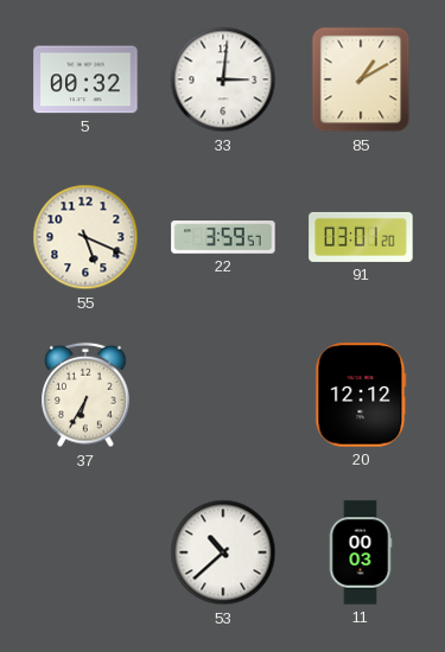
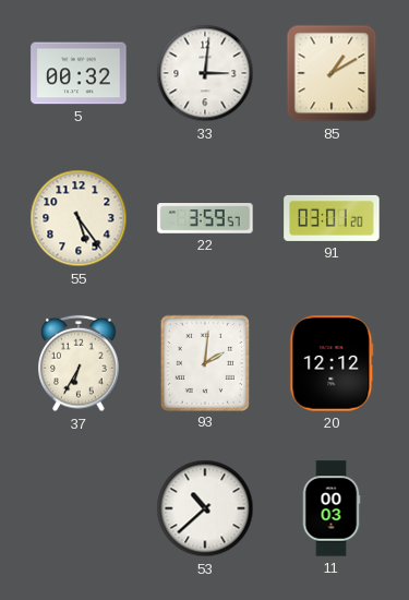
55: 5:19 -> 5:24 (79, 218)
93: none -> 2:01 (204, 362)
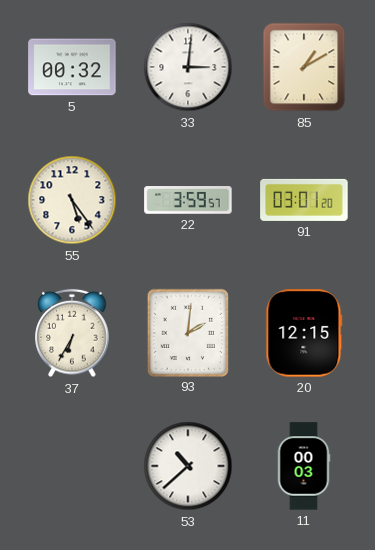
20: 12:12 -> 12:15 (304, 333)
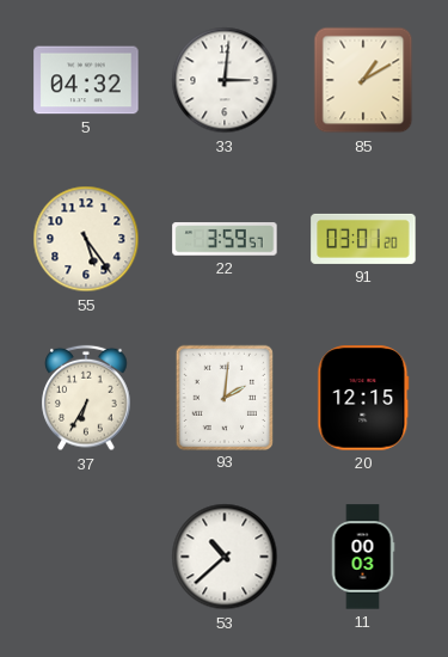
5: 00:32 -> 04:32 (86, 80)
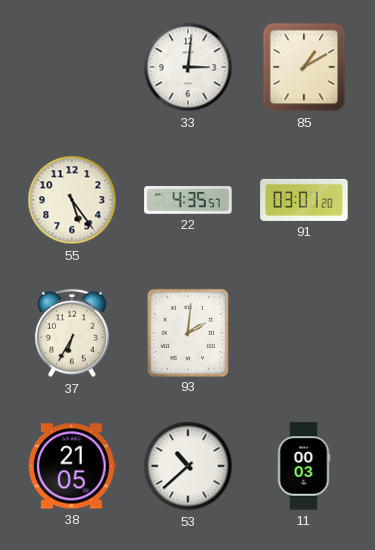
5: 04:32 -> none (86, 80)
22: 3:59 -> 4:35 (188, 200)
20: 12:15 -> none (363, 398)
38: none -> 21:05 (72, 466)
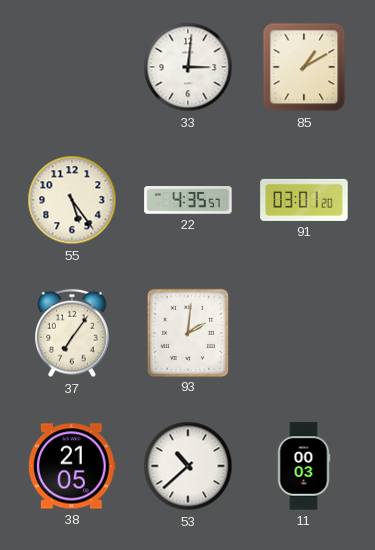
37: 6:35 -> 7:06 (72, 333)
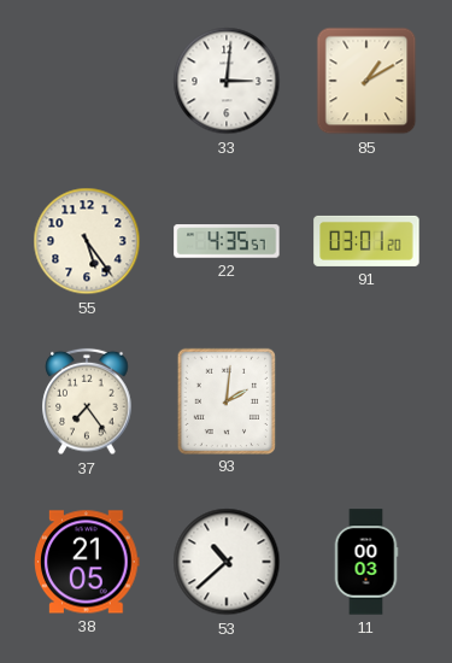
37: 7:06 -> 7:24 (87, 401)
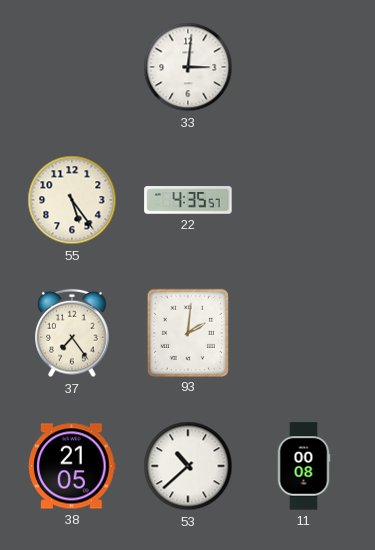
85: 1:10 -> none (366, 81)
91: 03:01 -> none (366, 241)
11: 00:03 -> 00:08 (304, 466)
